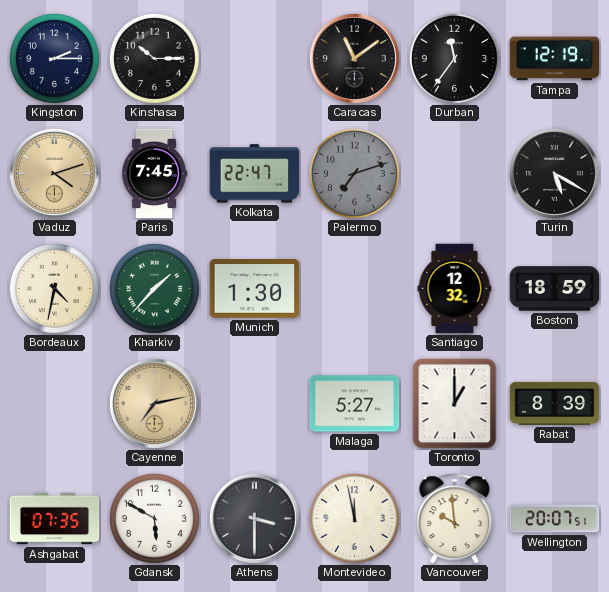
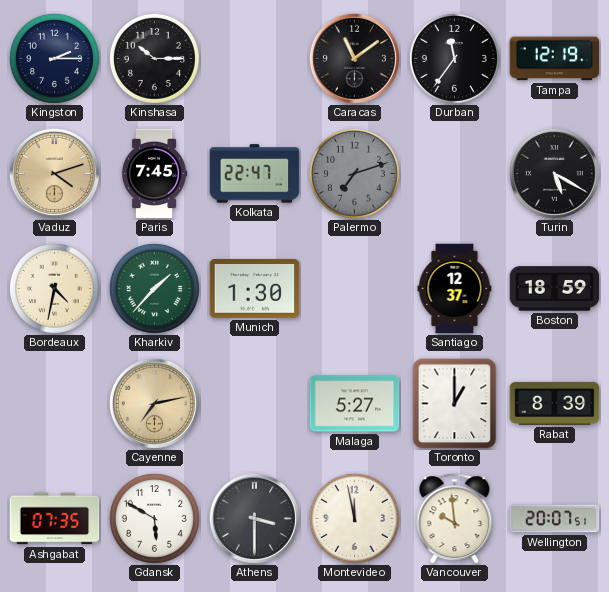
Santiago: 12:32 -> 12:37 (455, 289)
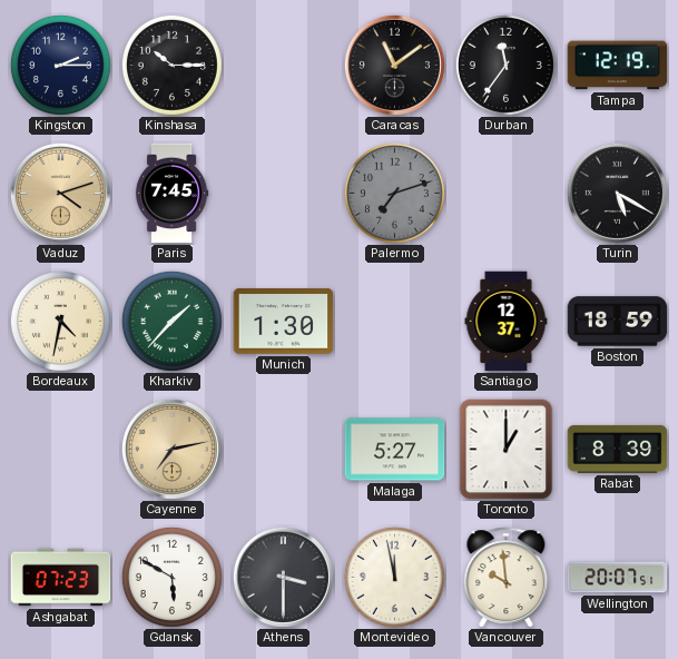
Kolkata: 22:47 -> none (255, 174)
Ashgabat: 07:35 -> 07:23 (61, 578)
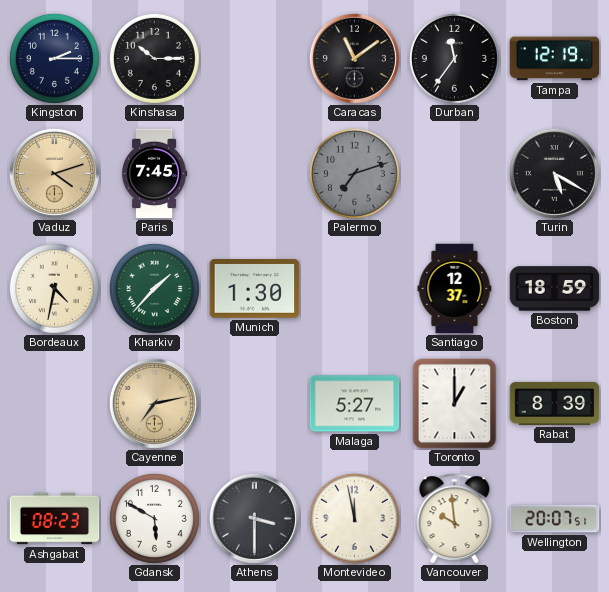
Ashgabat: 07:23 -> 08:23 (55, 519)
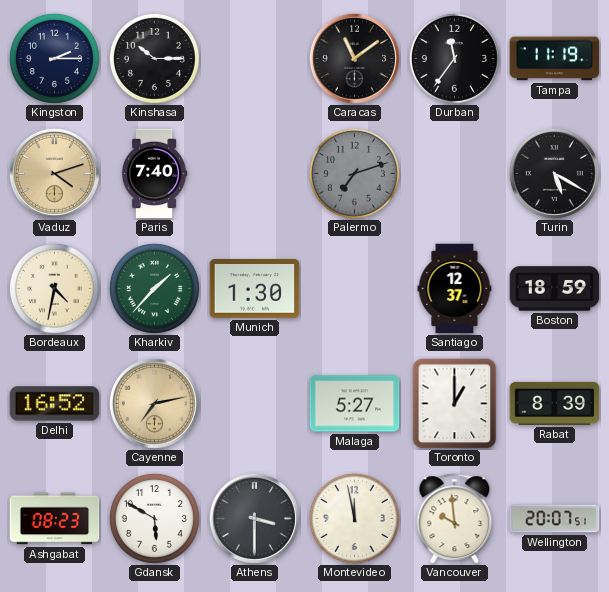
Tampa: 12:19 -> 11:19 (555, 59)
Paris: 7:45 -> 7:40 (154, 174)
Delhi: none -> 16:52 (55, 404)
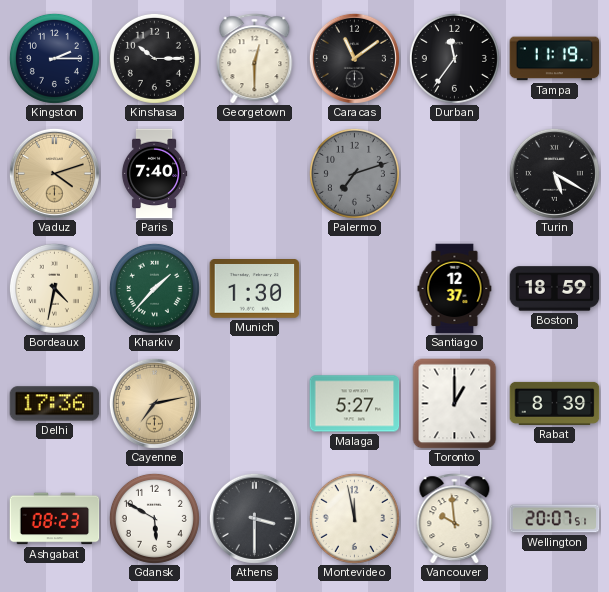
Georgetown: none -> 12:30 (255, 59)
Delhi: 16:52 -> 17:36 (55, 404)
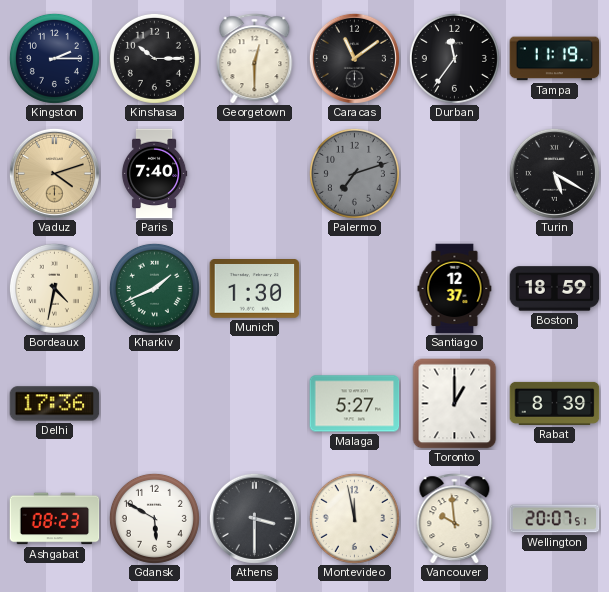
Kharkiv: 1:37 -> 1:41 (154, 288)
Cayenne: 7:13 -> none (154, 403)
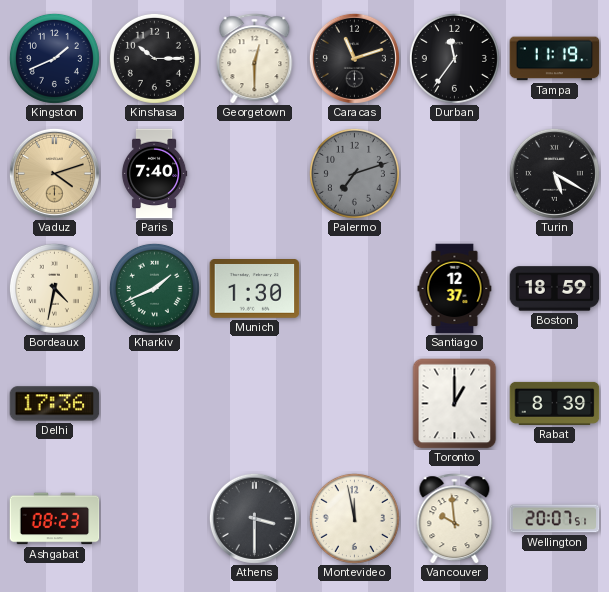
Kingston: 2:15 -> 1:41 (54, 58)
Caracas: 11:09 -> 11:12 (354, 58)
Malaga: 5:27 -> none (355, 404)
Gdansk: 5:50 -> none (154, 518)
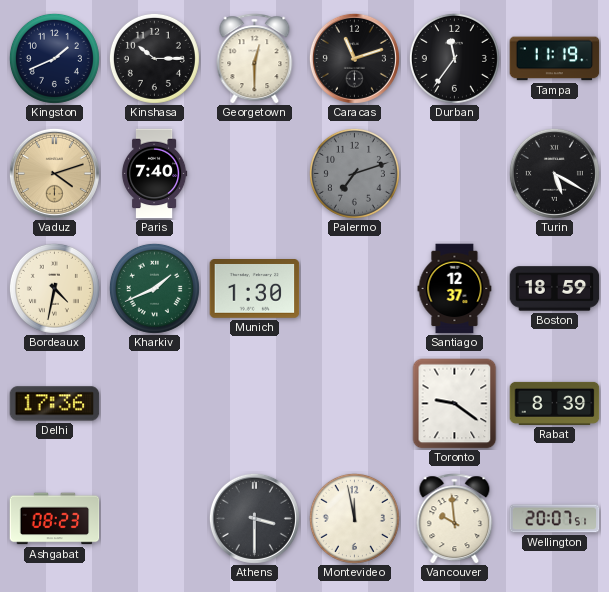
Toronto: 1:00 -> 9:21 (455, 404)
